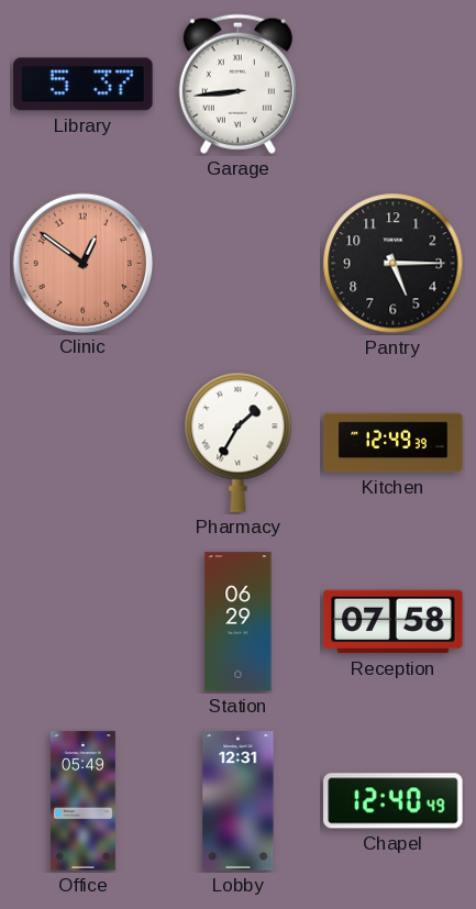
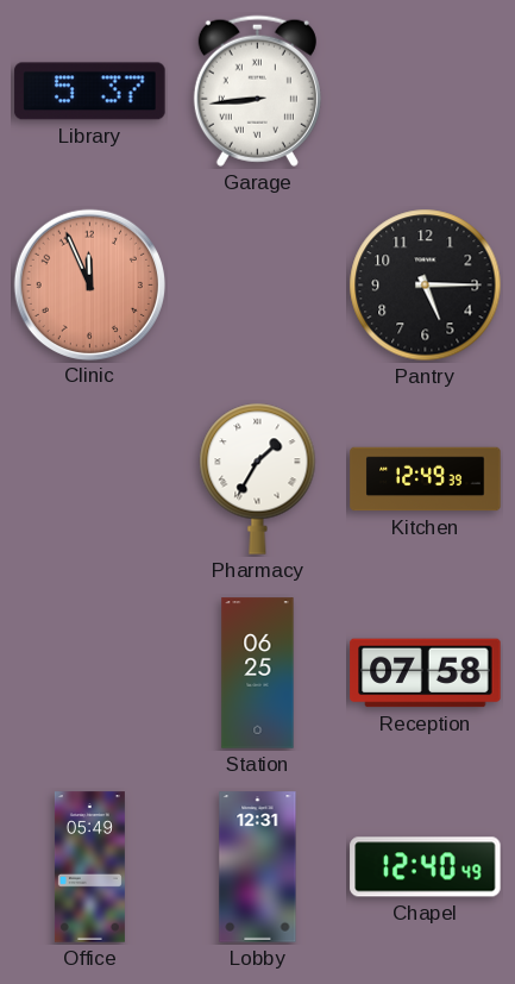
Clinic: 12:51 -> 11:56 (89, 284)
Station: 06:29 -> 06:25 (258, 673)
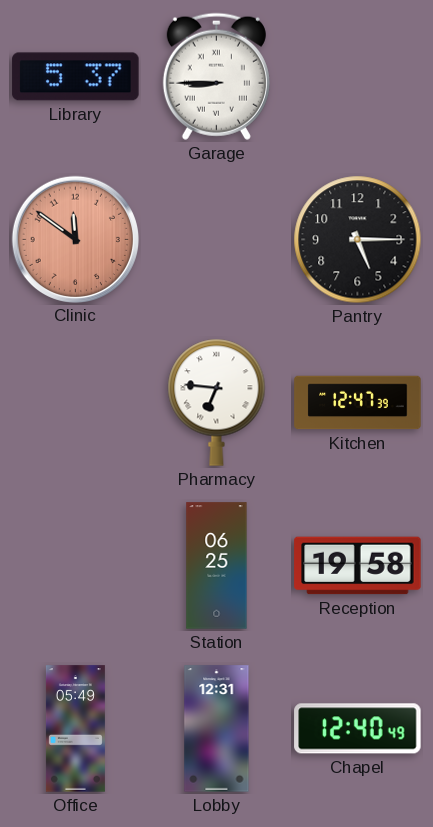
Garage: 8:44 -> 8:45 (216, 76)
Clinic: 11:56 -> 11:51 (75, 239)
Pharmacy: 1:35 -> 6:46 (217, 402)
Kitchen: 12:49 -> 12:47 (358, 403)
Reception: 07:58 -> 19:58 (358, 566)
